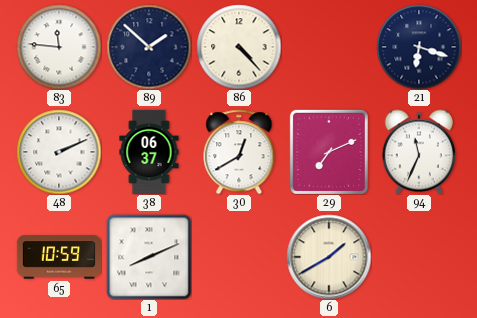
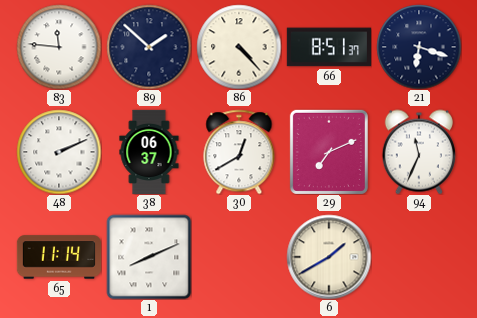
66: none -> 8:51 (328, 47)
65: 10:59 -> 11:14 (59, 257)
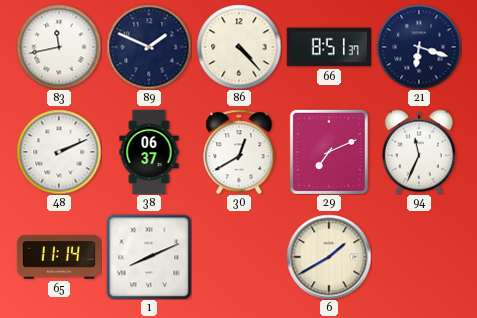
83: 11:46 -> 11:43 (59, 47)
89: 1:52 -> 1:49 (149, 47)
